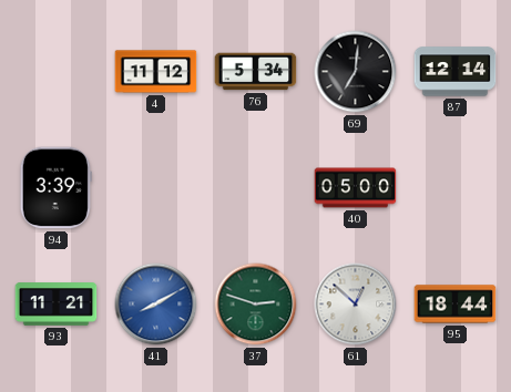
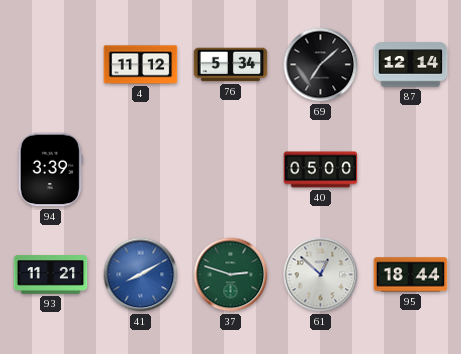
69: 7:01 -> 7:08 (321, 65)
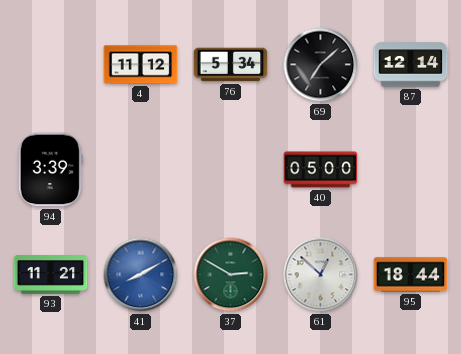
37: 2:48 -> 2:50 (231, 275)
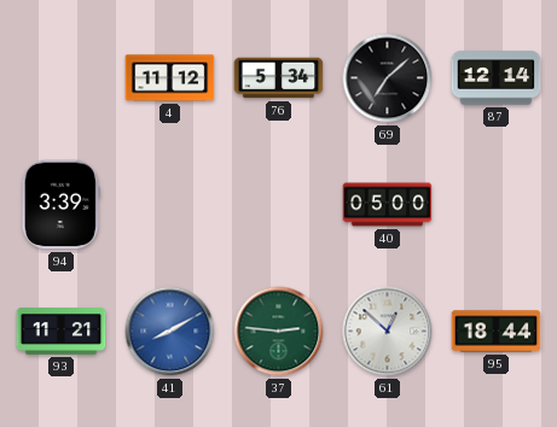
37: 2:50 -> 2:46 (279, 332)
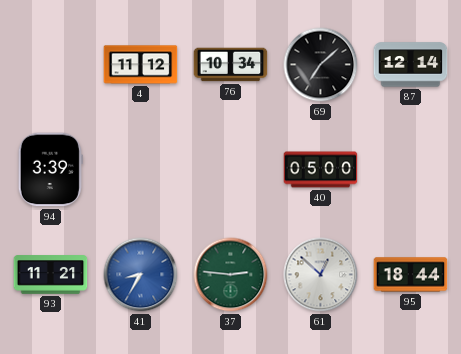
76: 5:34 -> 10:34 (231, 65)
41: 8:10 -> 8:35 (141, 275)
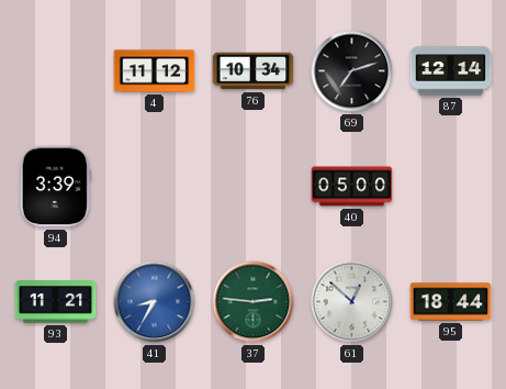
69: 7:08 -> 7:12 (352, 71)
